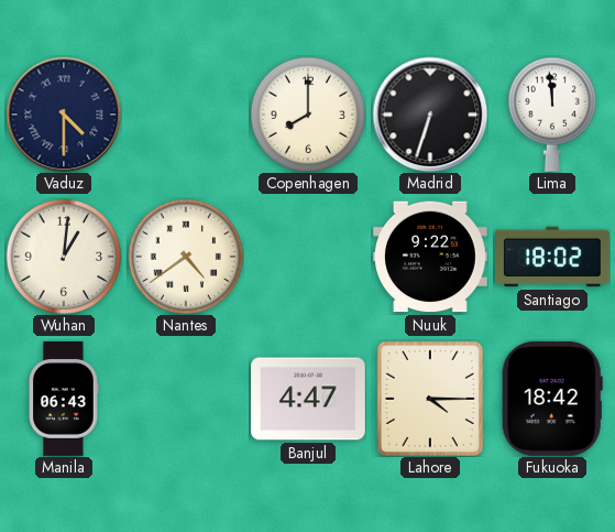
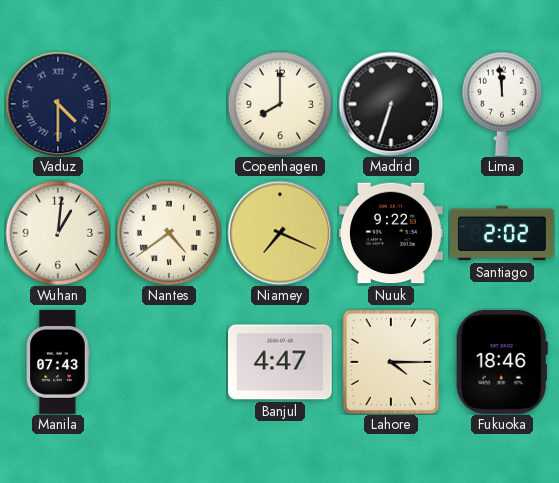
Niamey: none -> 7:19 (280, 233)
Santiago: 18:02 -> 2:02 (503, 233)
Manila: 06:43 -> 07:43 (58, 363)
Fukuoka: 18:42 -> 18:46 (502, 362)
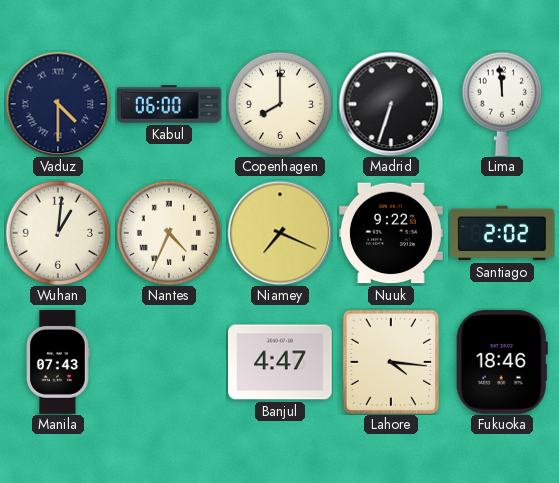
Kabul: none -> 06:00 (170, 104)
Nantes: 4:39 -> 4:34 (168, 232)
Lahore: 4:15 -> 4:16 (390, 362)
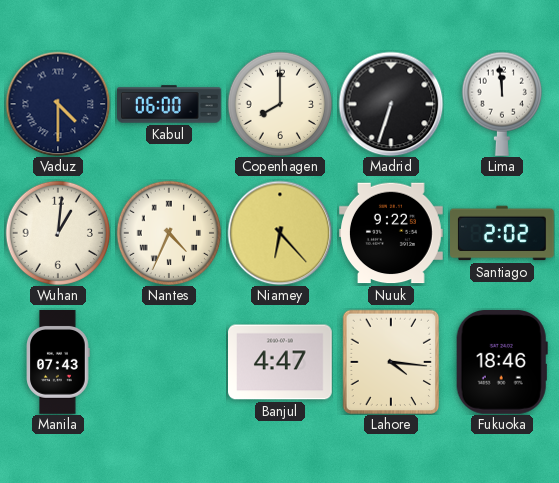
Niamey: 7:19 -> 6:23 (280, 233)
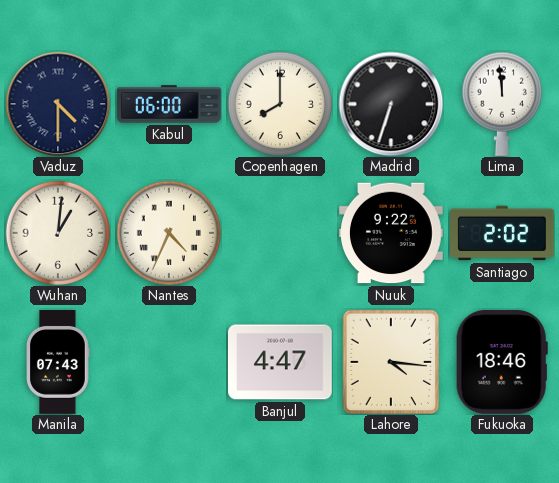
Niamey: 6:23 -> none (280, 233)
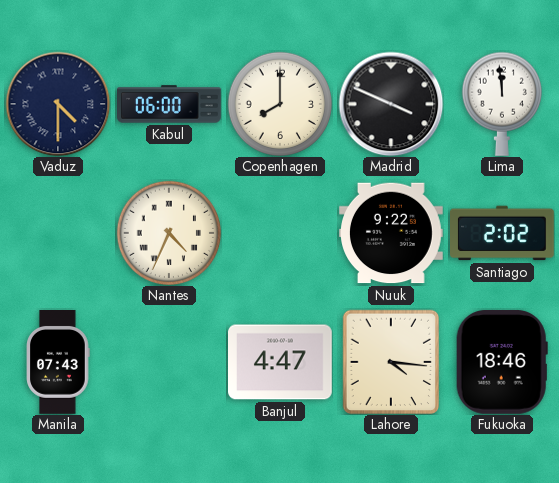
Madrid: 6:33 -> 3:49 (391, 104)
Wuhan: 1:01 -> none (57, 232)
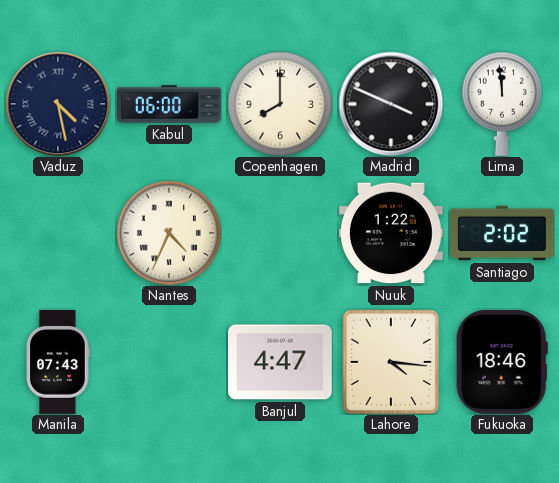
Vaduz: 4:30 -> 4:28 (58, 104)
Nuuk: 9:22 -> 1:22 (392, 233)
